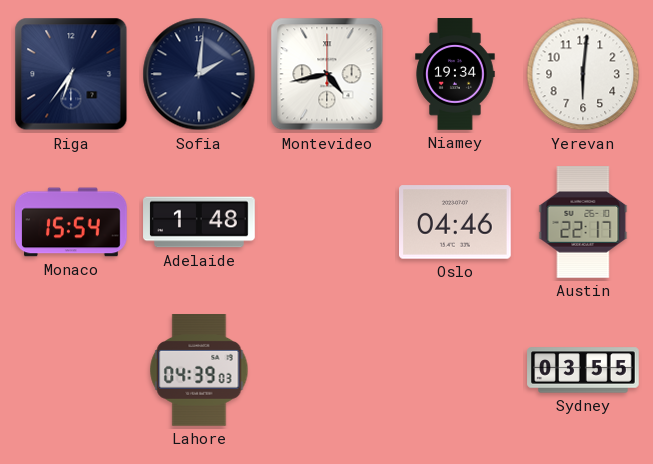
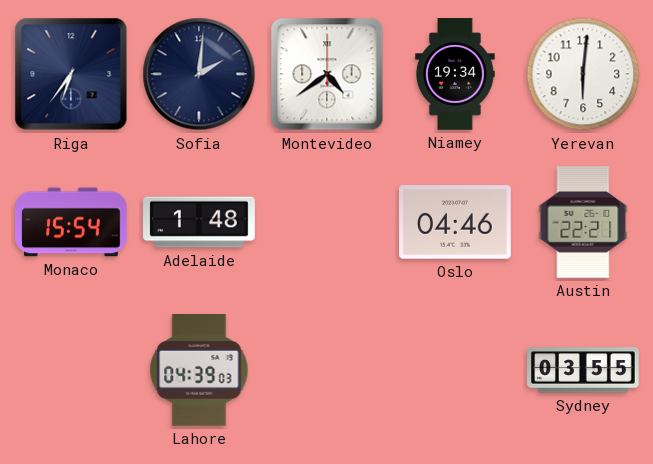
Montevideo: 4:43 -> 4:39 (327, 74)
Austin: 22:17 -> 22:21 (583, 222)
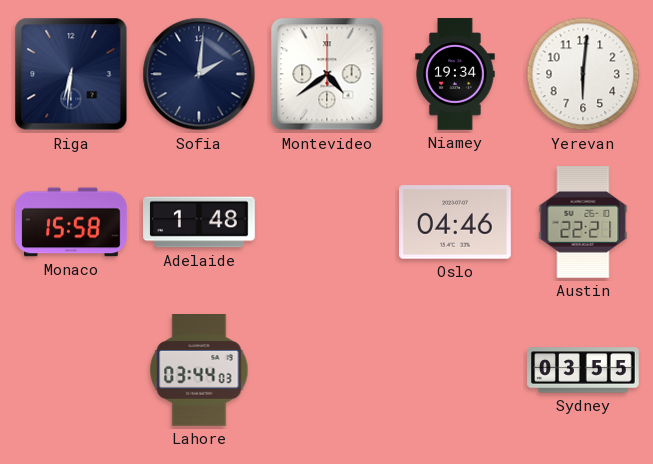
Riga: 6:36 -> 6:31 (71, 74)
Monaco: 15:54 -> 15:58 (71, 222)
Lahore: 04:39 -> 03:44 (199, 371)
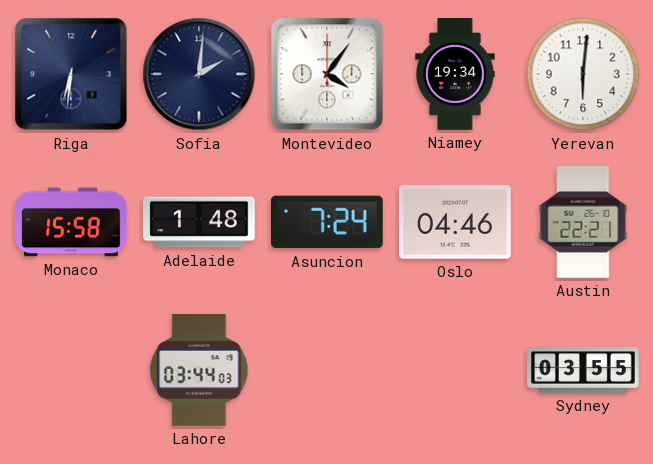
Montevideo: 4:39 -> 4:06 (327, 74)
Asuncion: none -> 7:24 (328, 222)
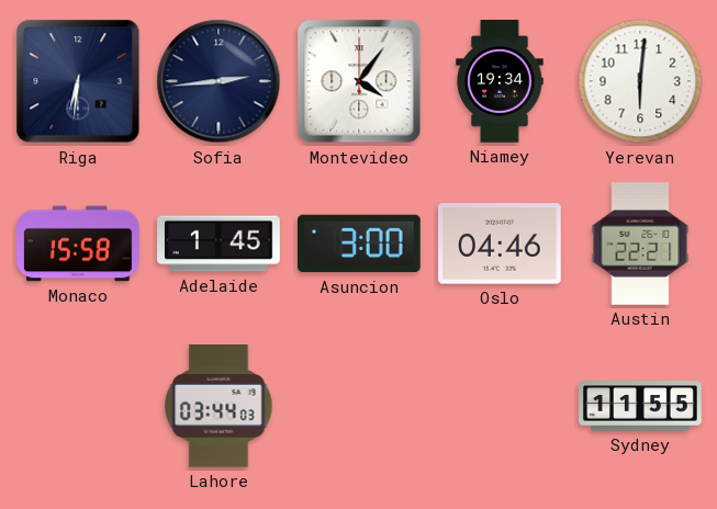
Sofia: 2:01 -> 2:44 (219, 81)
Adelaide: 1:48 -> 1:45 (219, 244)
Asuncion: 7:24 -> 3:00 (360, 244)
Sydney: 03:55 -> 11:55 (640, 406)
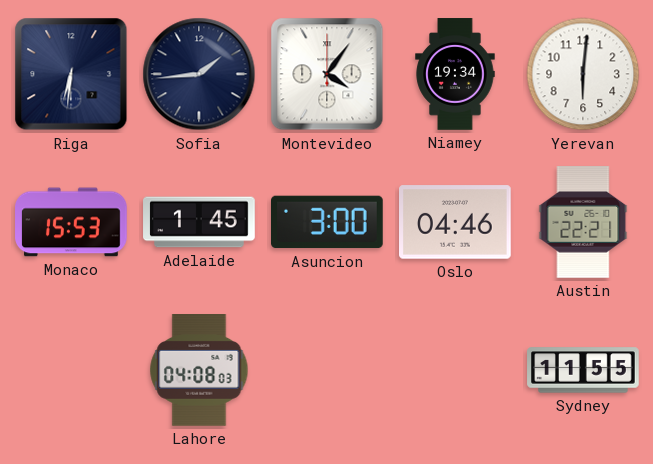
Sofia: 2:44 -> 1:44 (199, 74)
Monaco: 15:58 -> 15:53 (71, 222)
Lahore: 03:44 -> 04:08 (199, 371)
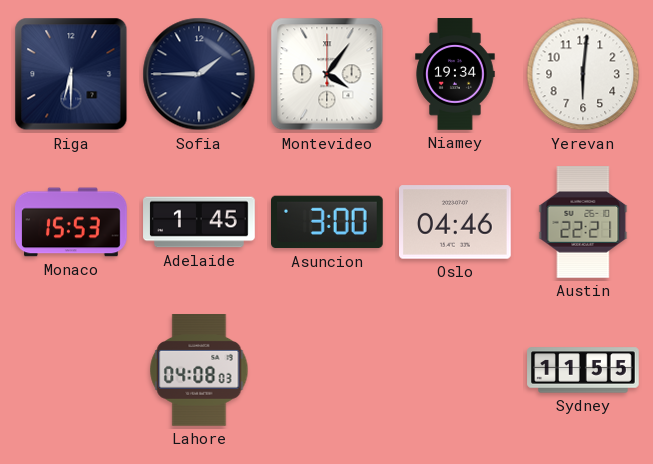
Riga: 6:31 -> 6:30 (71, 74)
Sofia: 1:44 -> 1:45 (199, 74)
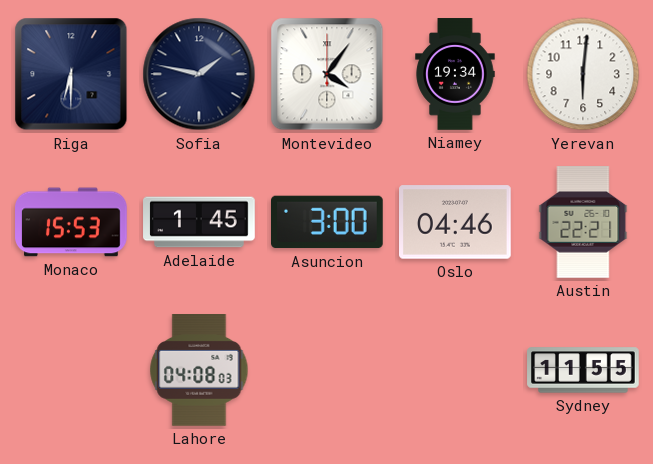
Sofia: 1:45 -> 1:47 (199, 74)
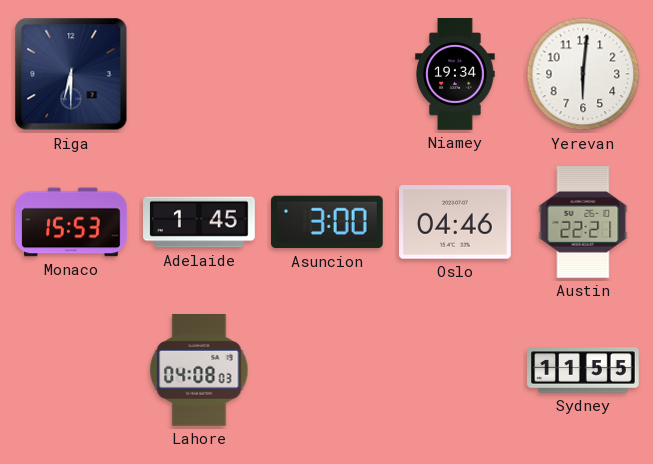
Sofia: 1:47 -> none (199, 74)
Montevideo: 4:06 -> none (327, 74)
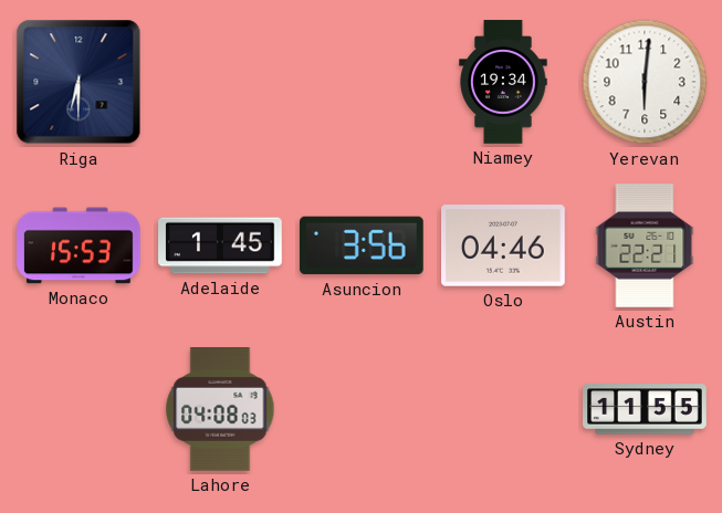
Asuncion: 3:00 -> 3:56 (363, 245)
